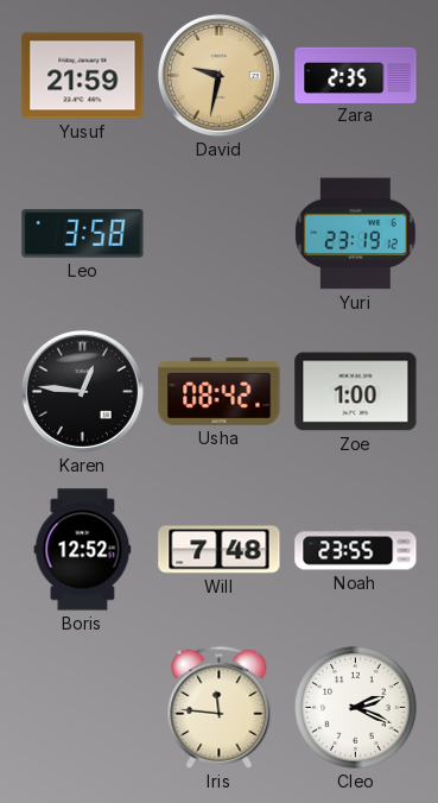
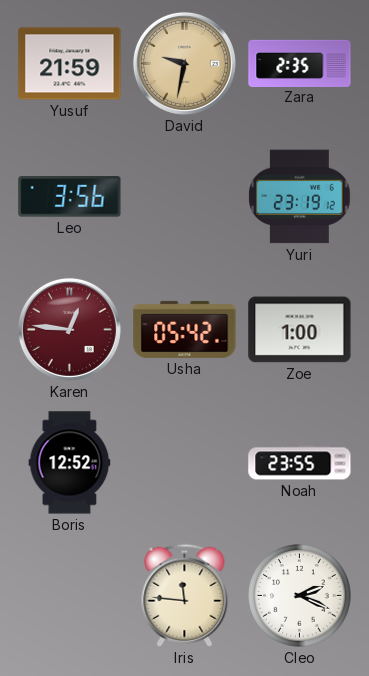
Leo: 3:58 -> 3:56 (70, 197)
Karen dial: black -> burgundy (69, 329)
Usha: 08:42 -> 05:42 (185, 329)
Will: 7:48 -> none (220, 550)
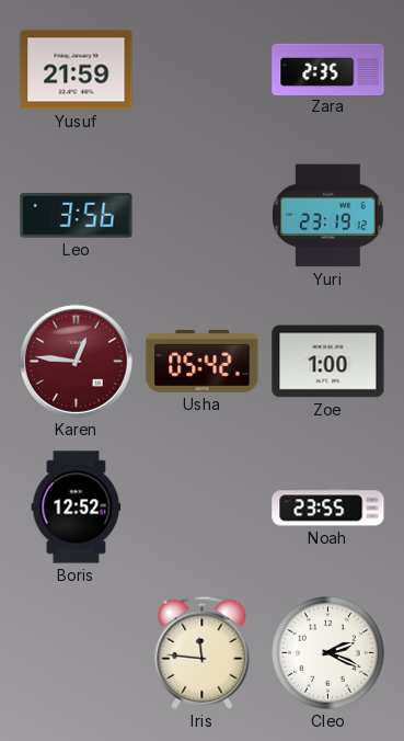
David: 9:32 -> none (184, 63)
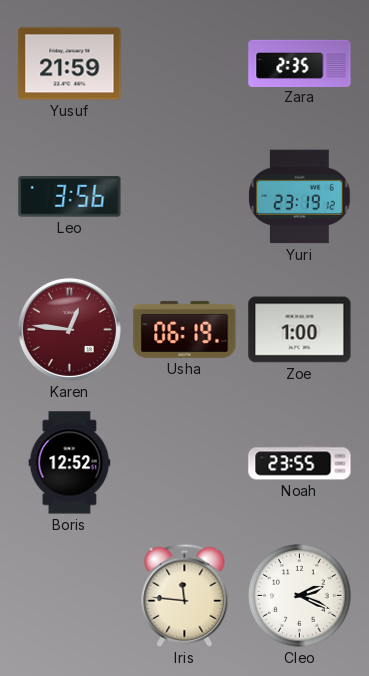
Usha: 05:42 -> 06:19 (185, 329)
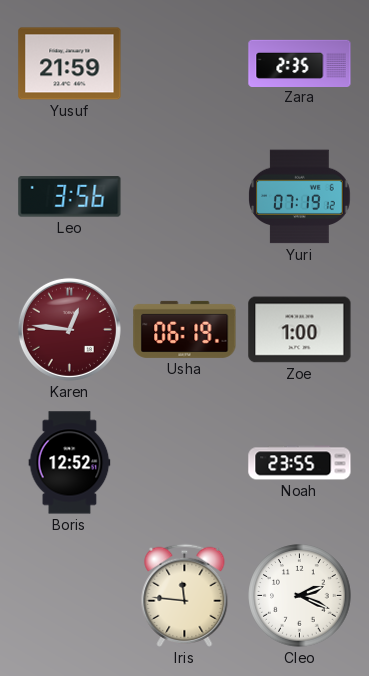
Yuri: 23:19 -> 07:19 (300, 197)
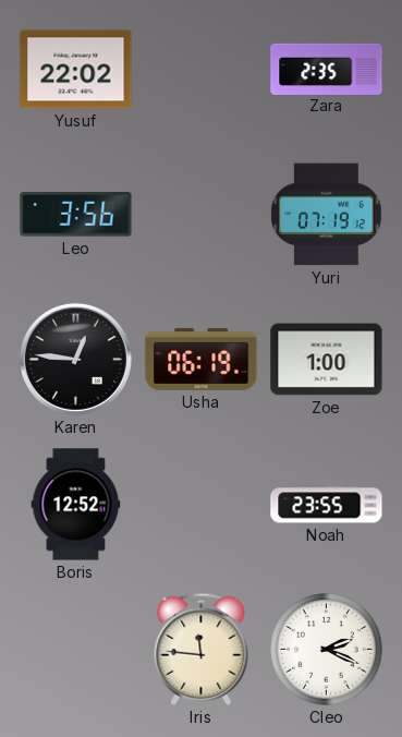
Yusuf: 21:59 -> 22:02 (76, 70)
Karen dial: burgundy -> black (75, 359)
